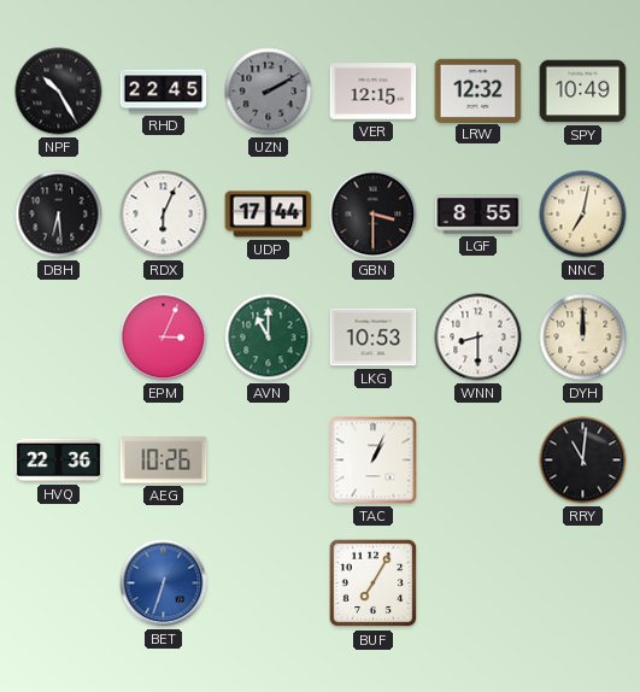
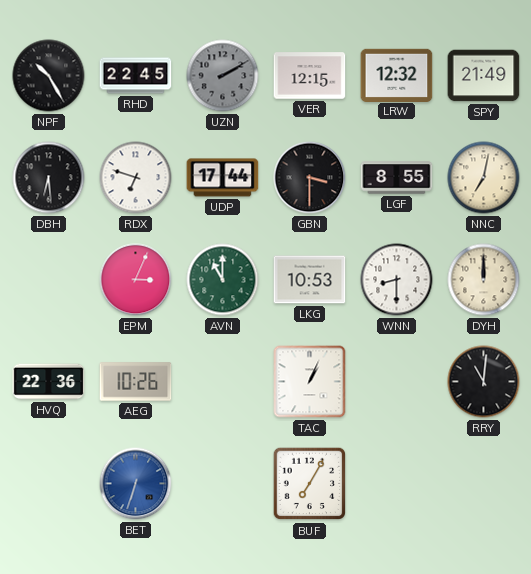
SPY: 10:49 -> 21:49 (484, 76)
RDX: 6:04 -> 6:48 (136, 178)
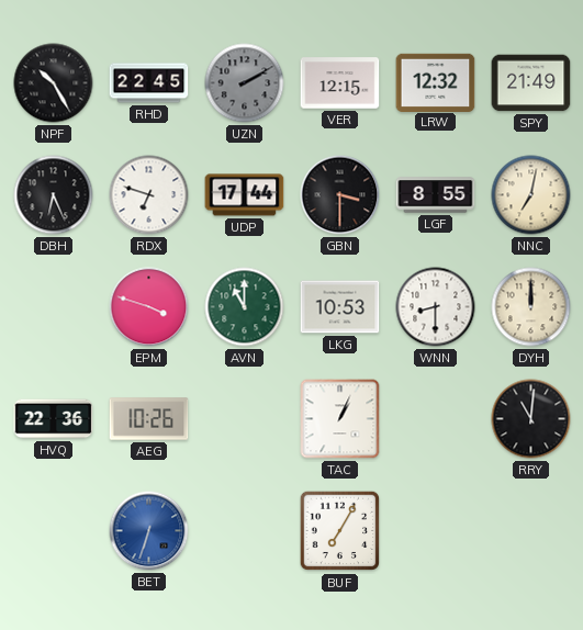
DBH: 6:29 -> 6:26 (54, 195)
EPM: 3:04 -> 3:48 (149, 307)
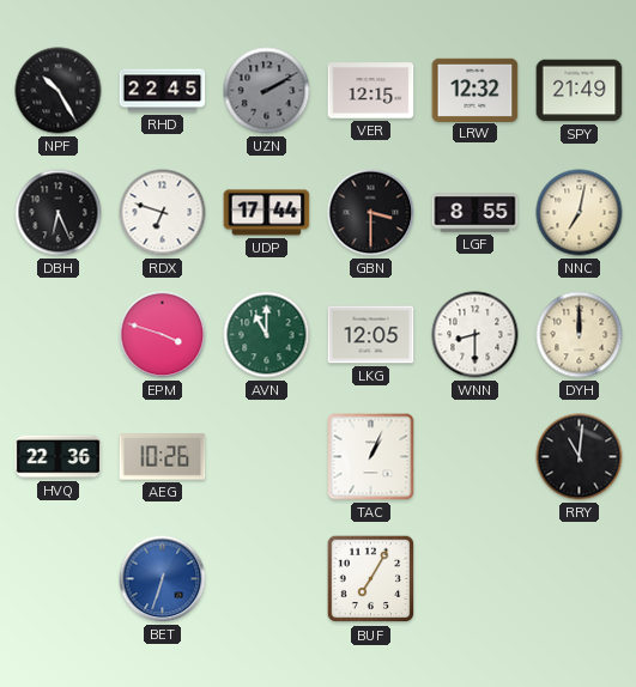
LKG: 10:53 -> 12:05 (371, 335)
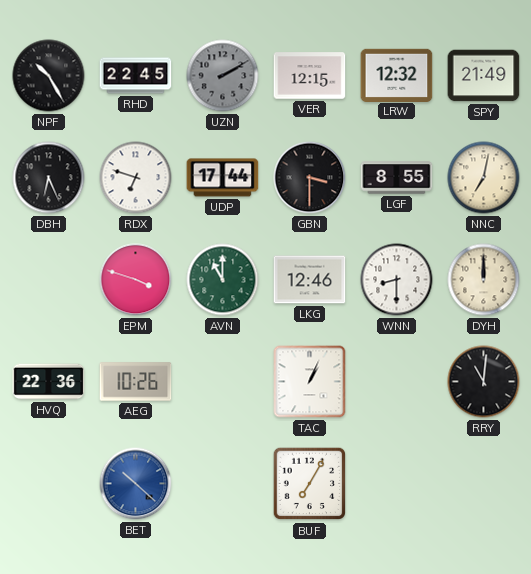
LKG: 12:05 -> 12:46 (310, 280)
BET: 6:33 -> 10:22 (136, 484)
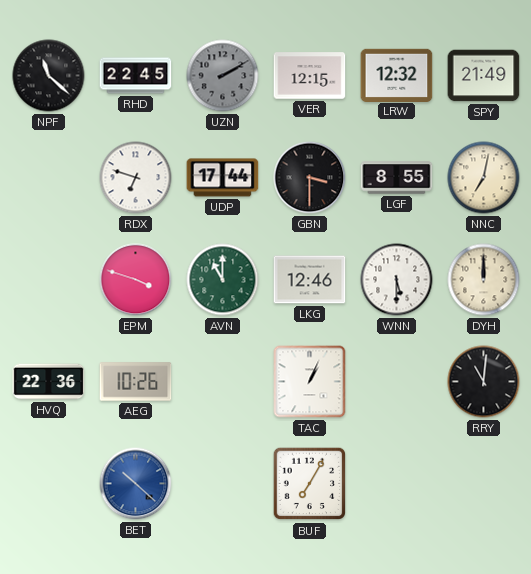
NPF: 10:25 -> 11:22 (49, 76)
DBH: 6:26 -> none (49, 178)
WNN: 8:30 -> 5:30 (397, 280)
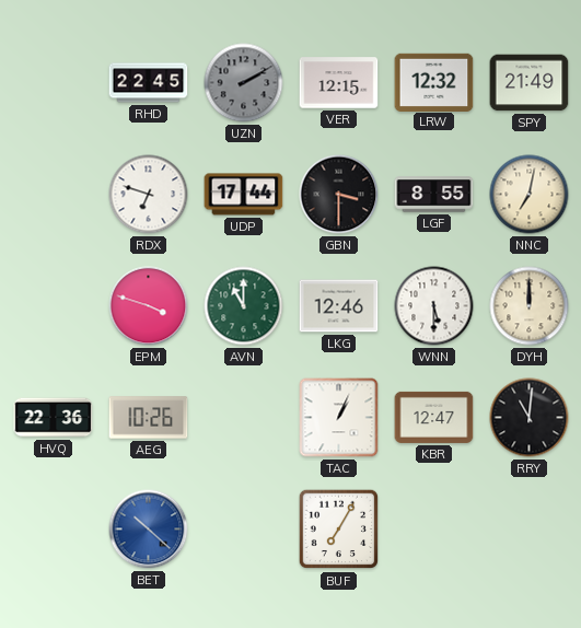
NPF: 11:22 -> none (49, 76)
KBR: none -> 12:47 (434, 417)
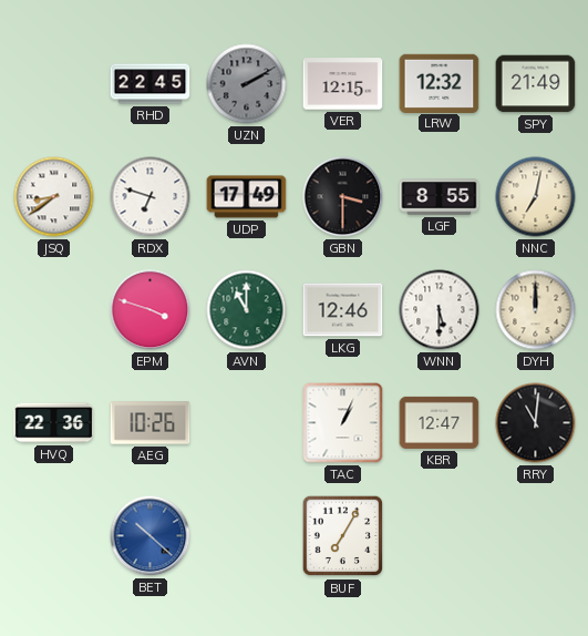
JSQ: none -> 8:39 (54, 197)
UDP: 17:44 -> 17:49 (247, 197)
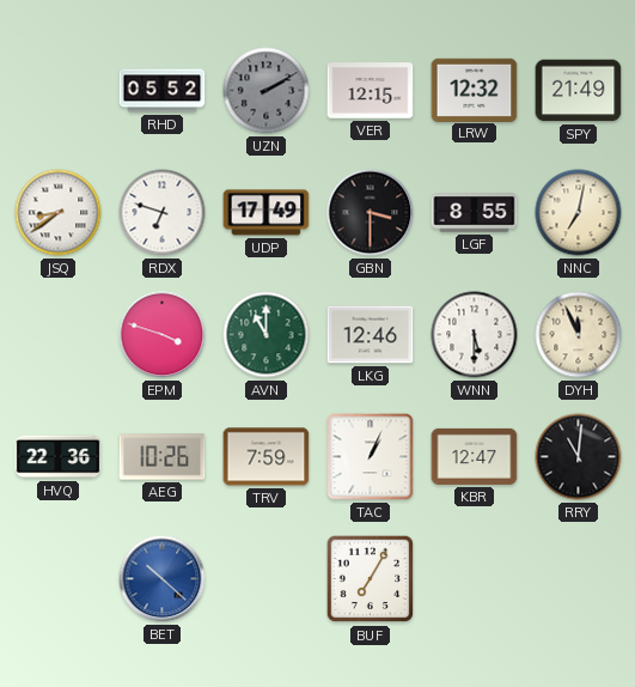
RHD: 22:45 -> 05:52 (163, 91)
DYH: 12:00 -> 11:56 (579, 335)
TRV: none -> 7:59 (267, 457)
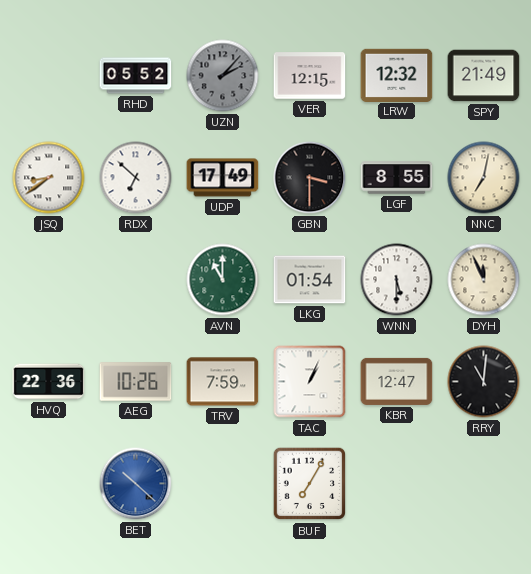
UZN: 2:10 -> 2:07 (223, 76)
RDX: 6:48 -> 6:52 (136, 178)
EPM: 3:48 -> none (163, 335)
LKG: 12:46 -> 01:54 (310, 280)
